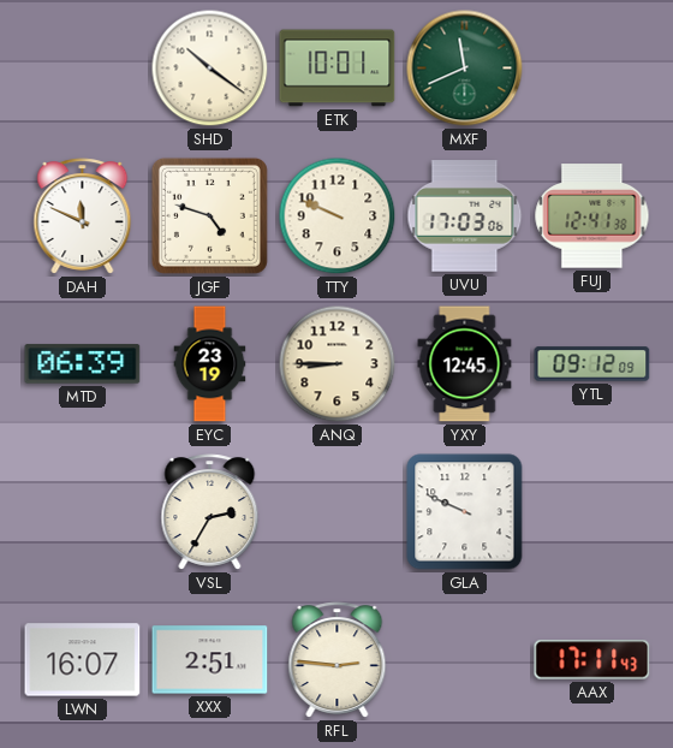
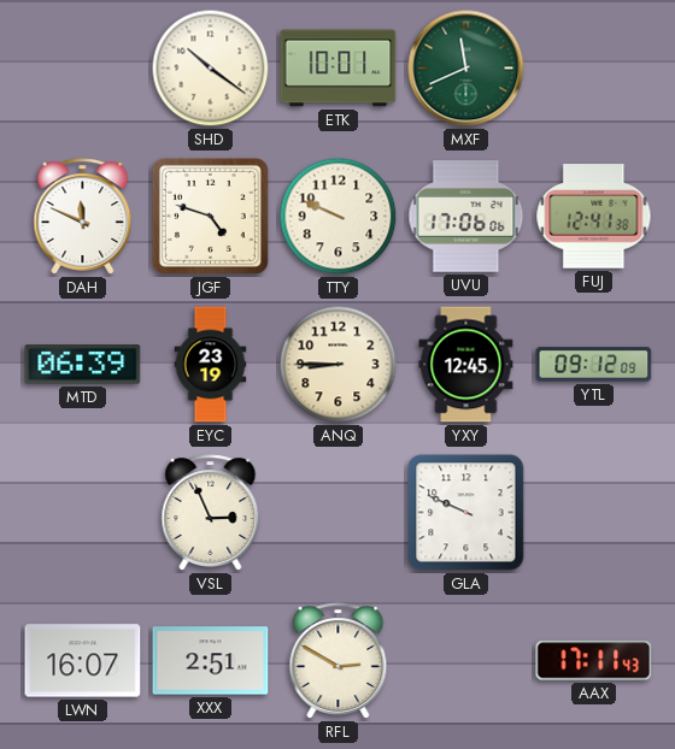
UVU: 17:03 -> 17:06 (466, 217)
VSL: 2:35 -> 2:56 (211, 513)
RFL: 2:46 -> 2:50 (339, 661)
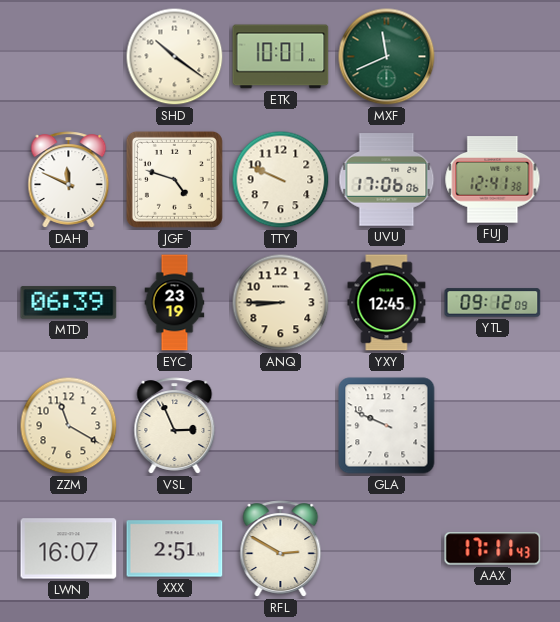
ZZM: none -> 11:20 (69, 426)
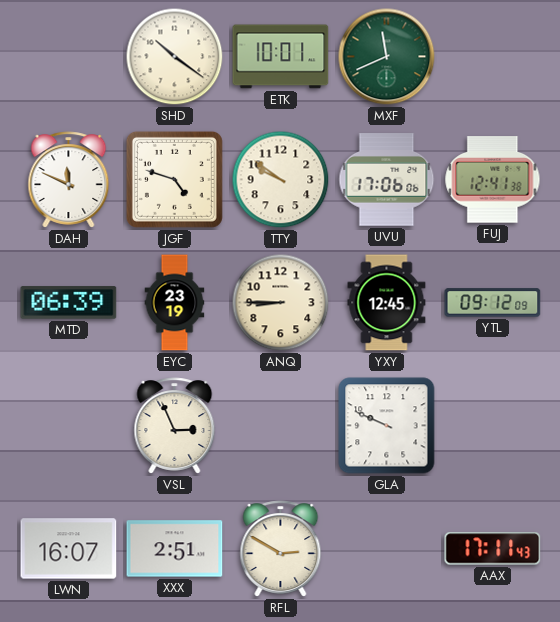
TTY: 9:49 -> 9:51 (281, 180)
ZZM: 11:20 -> none (69, 426)
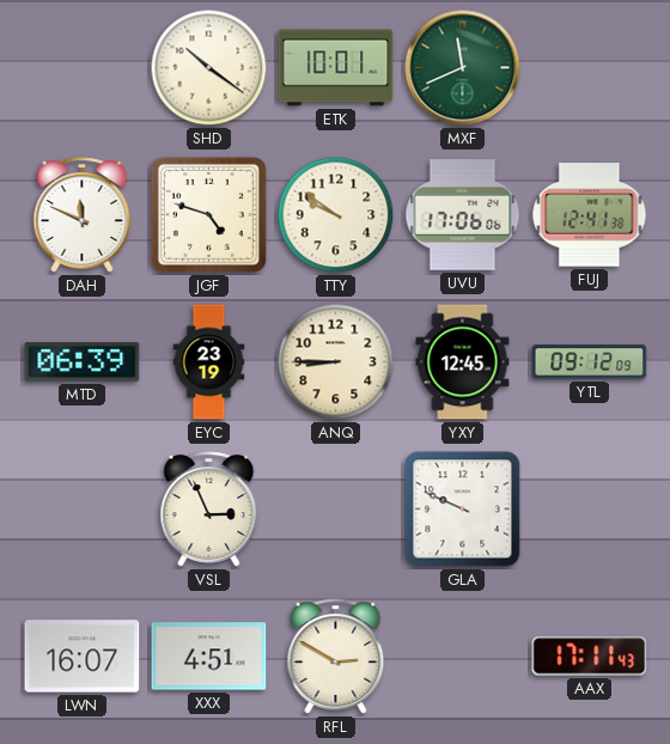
XXX: 2:51 -> 4:51 (209, 657)
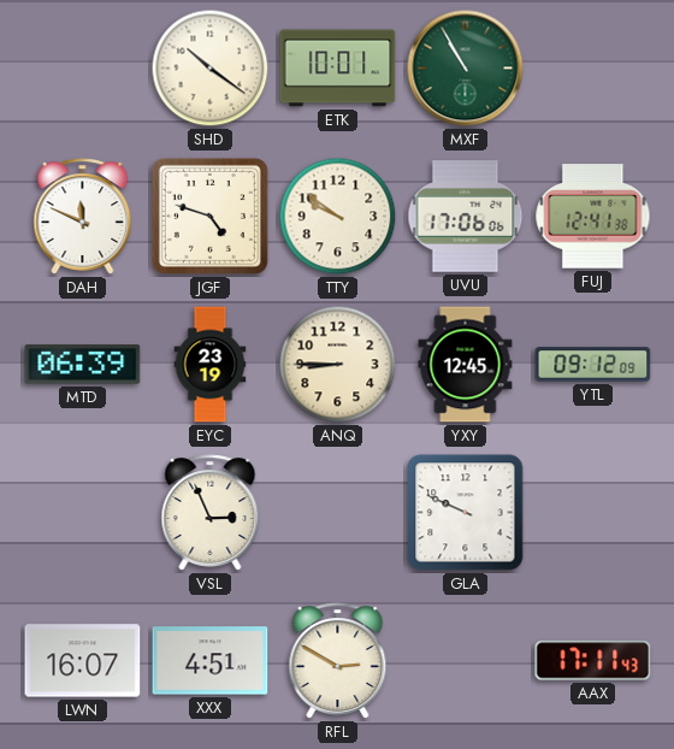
MXF: 11:41 -> 10:55 (466, 69)
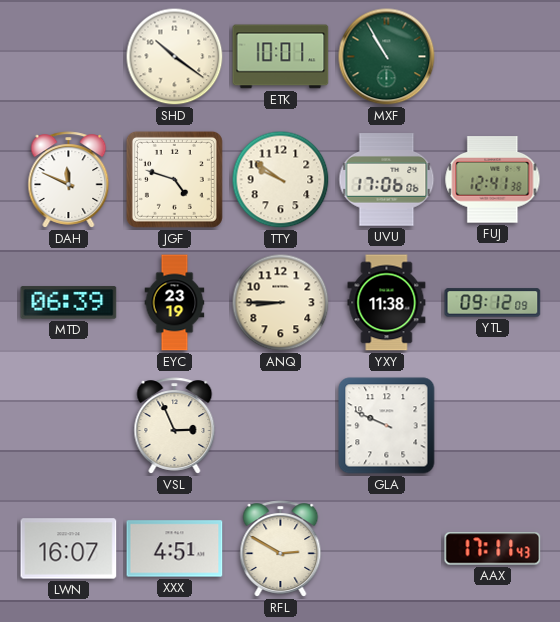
YXY: 12:45 -> 11:38 (387, 303)
